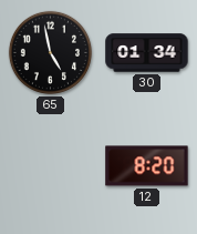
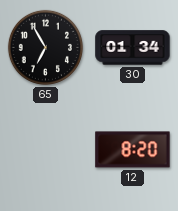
65: 4:58 -> 6:55 (45, 47)
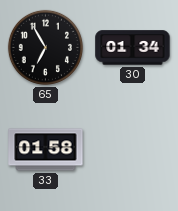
33: none -> 01:58 (46, 150)
12: 8:20 -> none (133, 150)
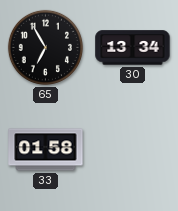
30: 01:34 -> 13:34 (133, 48)
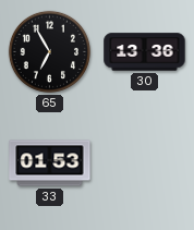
30: 13:34 -> 13:36 (145, 52)
33: 01:58 -> 01:53 (50, 164)
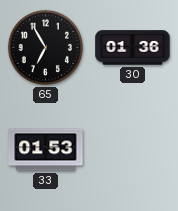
30: 13:36 -> 01:36 (133, 48)
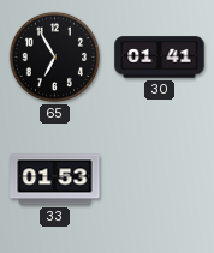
30: 01:36 -> 01:41 (160, 58)
